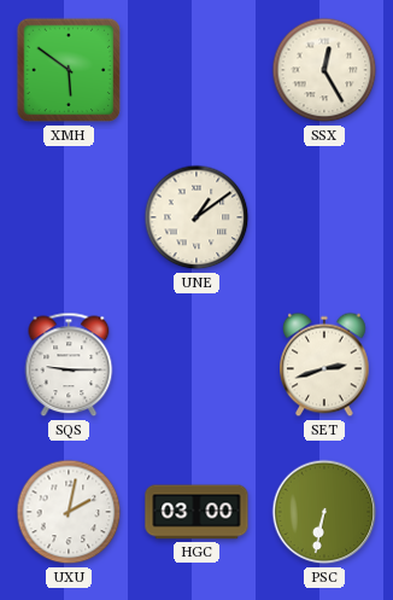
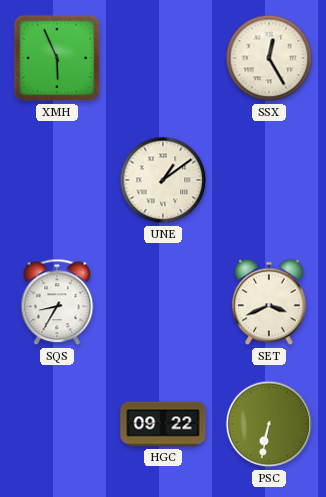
XMH: 5:51 -> 5:56 (57, 58)
SQS: 9:15 -> 8:35 (57, 302)
SET: 2:42 -> 3:41 (269, 302)
UXU: 2:02 -> none (69, 512)
HGC: 03:00 -> 09:22 (163, 424)
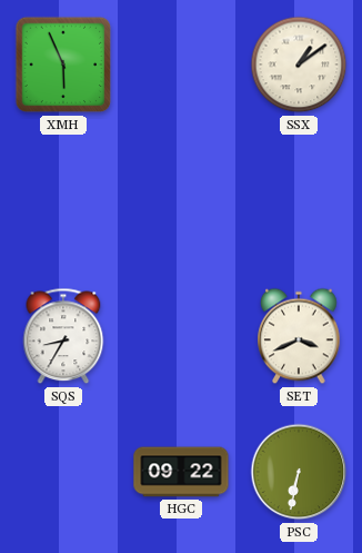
SSX: 12:25 -> 1:09 (299, 65)
UNE: 1:09 -> none (163, 180)
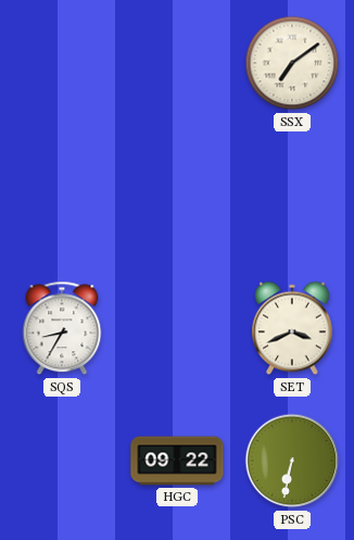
XMH: 5:56 -> none (63, 65)
SSX: 1:09 -> 7:09 (292, 63)
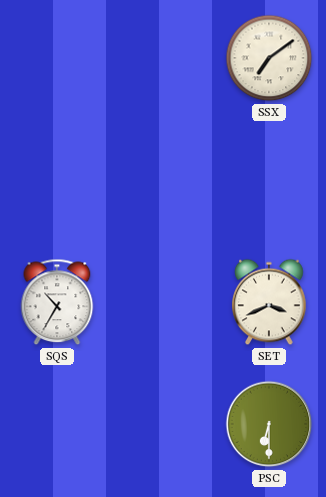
SQS: 8:35 -> 10:35 (57, 302)
HGC: 09:22 -> none (177, 461)
PSC: 6:32 -> 6:30 (269, 424)
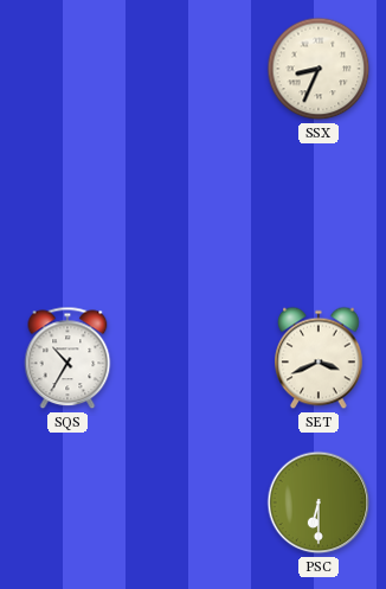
SSX: 7:09 -> 8:34 (319, 69)
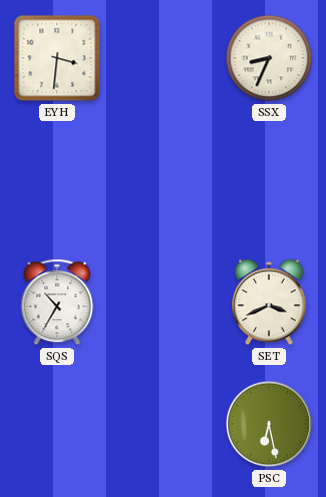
EYH: none -> 3:31 (57, 58)
PSC: 6:30 -> 6:28 (269, 424)
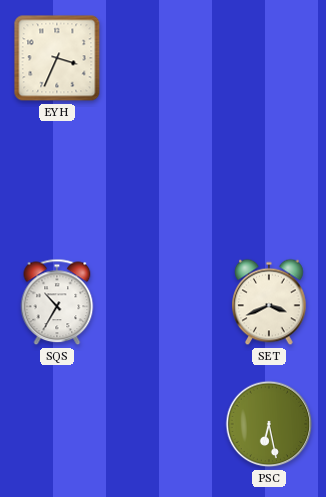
EYH: 3:31 -> 3:34 (57, 58)
SSX: 8:34 -> none (269, 58)
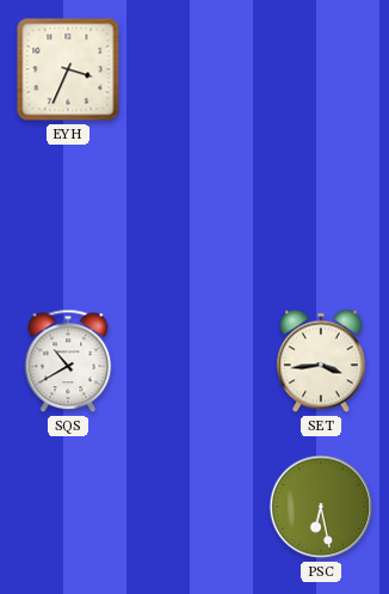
SQS: 10:35 -> 10:40 (68, 361)
SET: 3:41 -> 3:44 (321, 361)
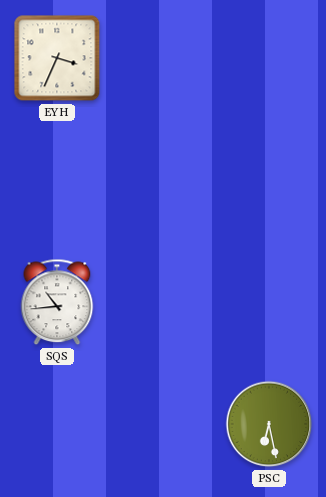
SQS: 10:40 -> 10:44 (57, 302)
SET: 3:44 -> none (321, 361)
